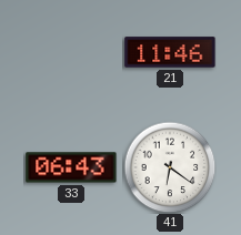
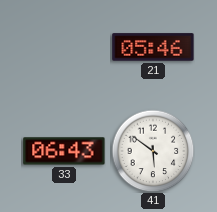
21: 11:46 -> 05:46 (153, 47)
41: 6:21 -> 5:51 (153, 151)
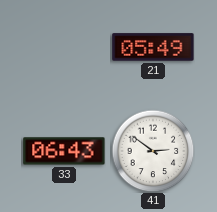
21: 05:46 -> 05:49 (153, 47)
41: 5:51 -> 2:51 (153, 151)
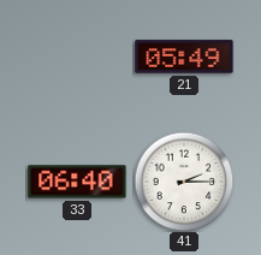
33: 06:43 -> 06:40 (77, 182)
41: 2:51 -> 2:15 (184, 182)
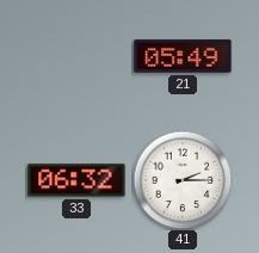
33: 06:40 -> 06:32 (76, 180)
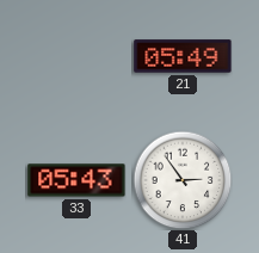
33: 06:32 -> 05:43 (76, 180)
41: 2:15 -> 2:54 (183, 180)
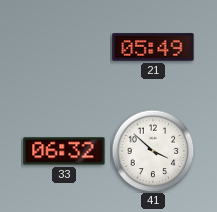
33: 05:43 -> 06:32 (64, 151)
41: 2:54 -> 3:52 (153, 151)
